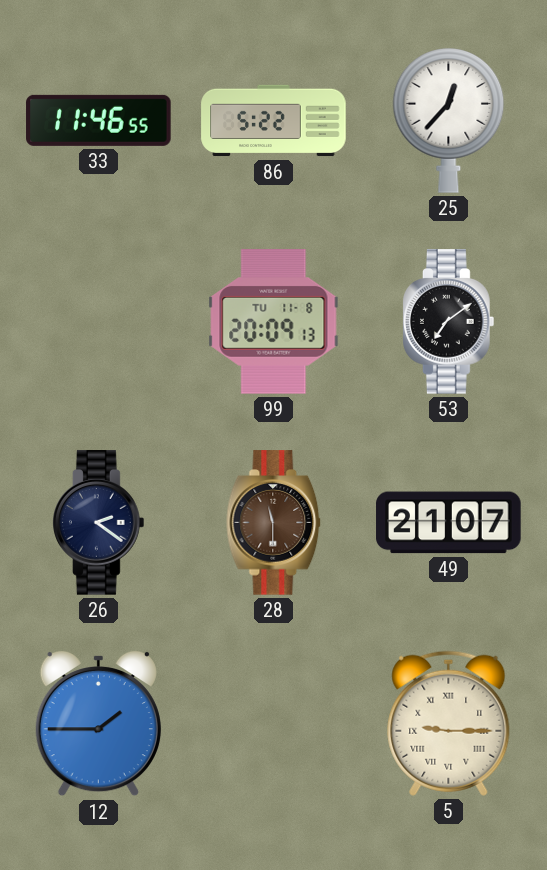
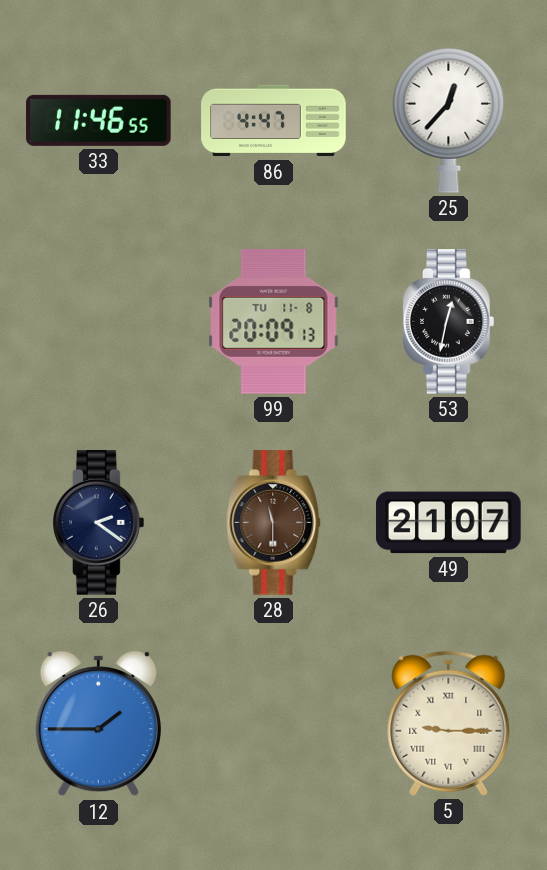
86: 5:22 -> 4:47 (274, 121)
53: 7:09 -> 12:32 (449, 322)
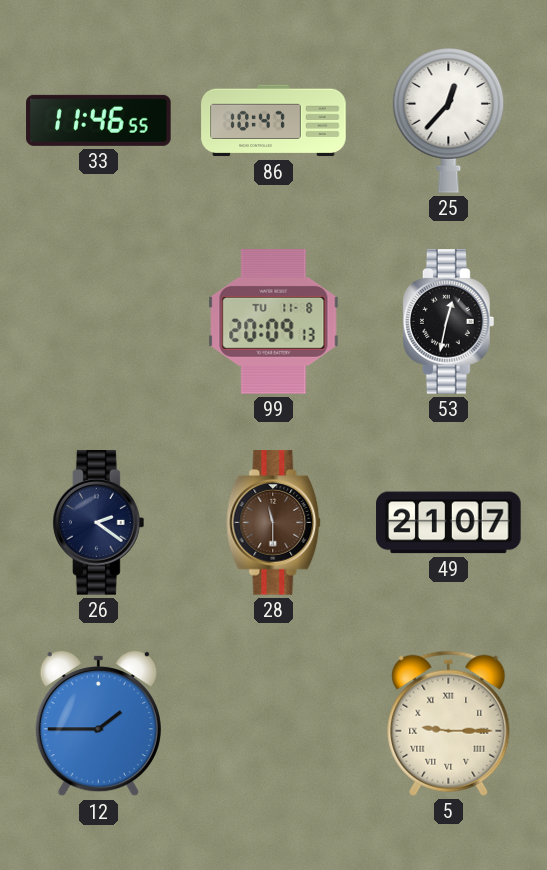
86: 4:47 -> 10:47 (274, 121)
